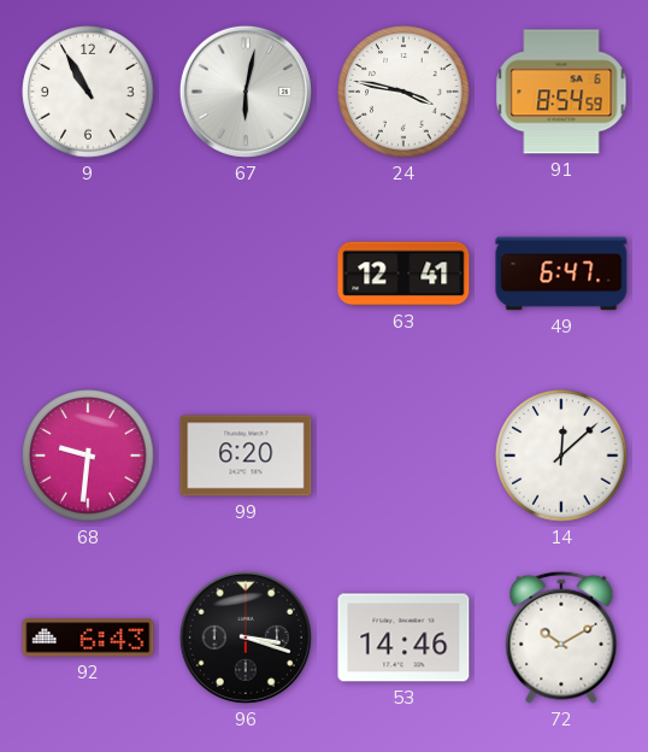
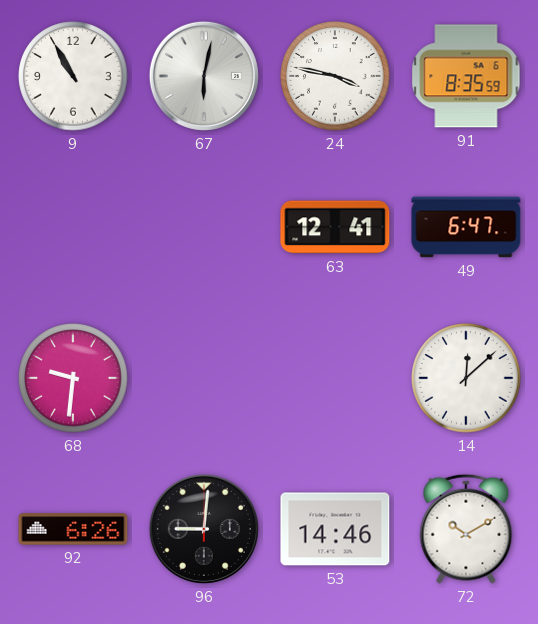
91: 8:54 -> 8:35 (466, 76)
99: 6:20 -> none (246, 456)
92: 6:43 -> 6:26 (73, 529)
96: 3:18 -> 9:01 (204, 529)
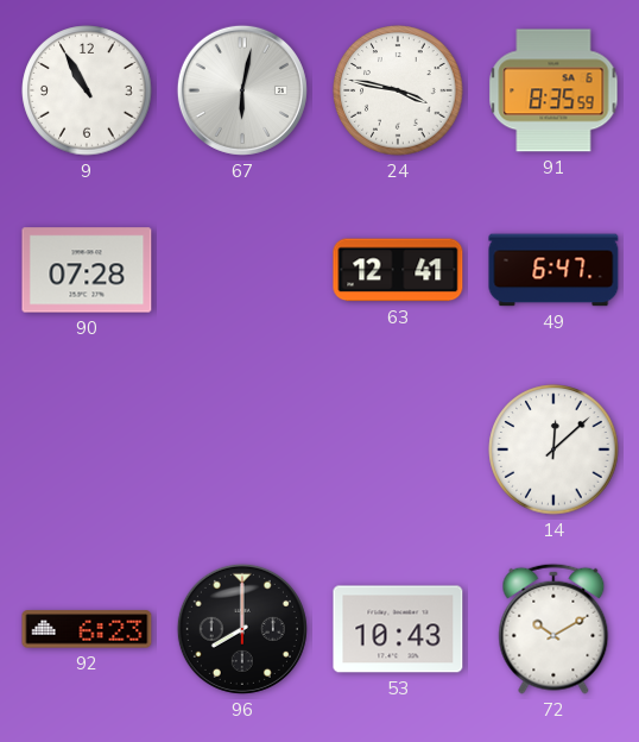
90: none -> 07:28 (87, 270)
68: 9:31 -> none (73, 378)
92: 6:26 -> 6:23 (87, 629)
96: 9:01 -> 8:00 (242, 629)
53: 14:46 -> 10:43 (398, 629)
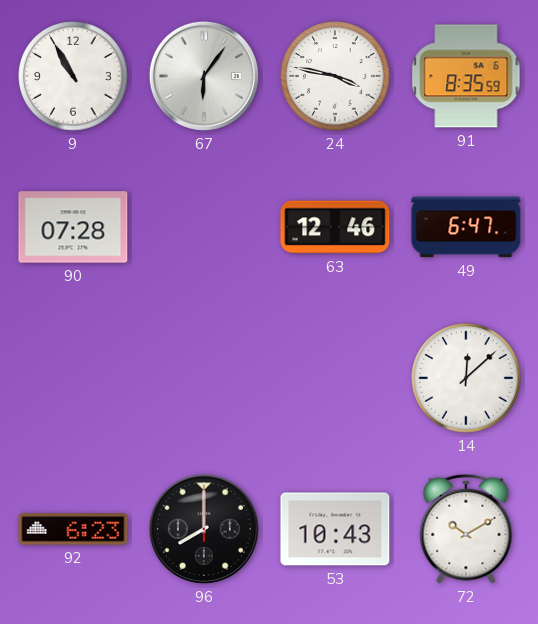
67: 6:02 -> 6:06 (204, 76)
63: 12:41 -> 12:46 (335, 227)
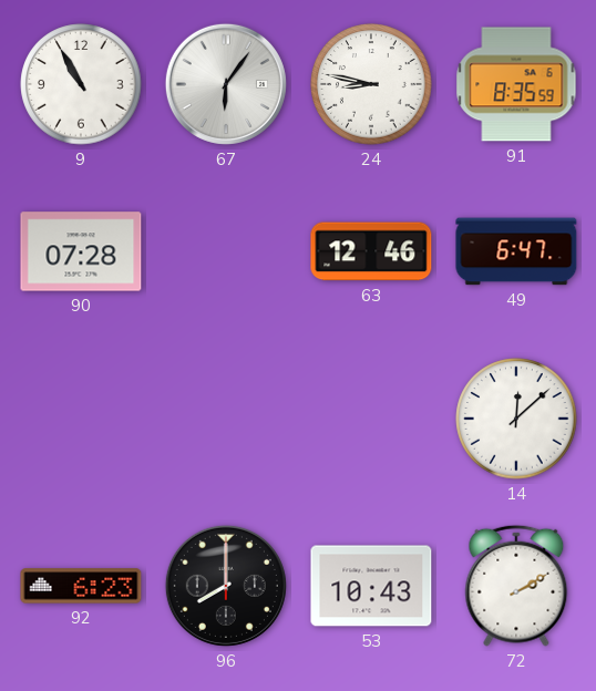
24: 3:47 -> 8:47 (371, 84)
72: 10:10 -> 2:10 (516, 586)
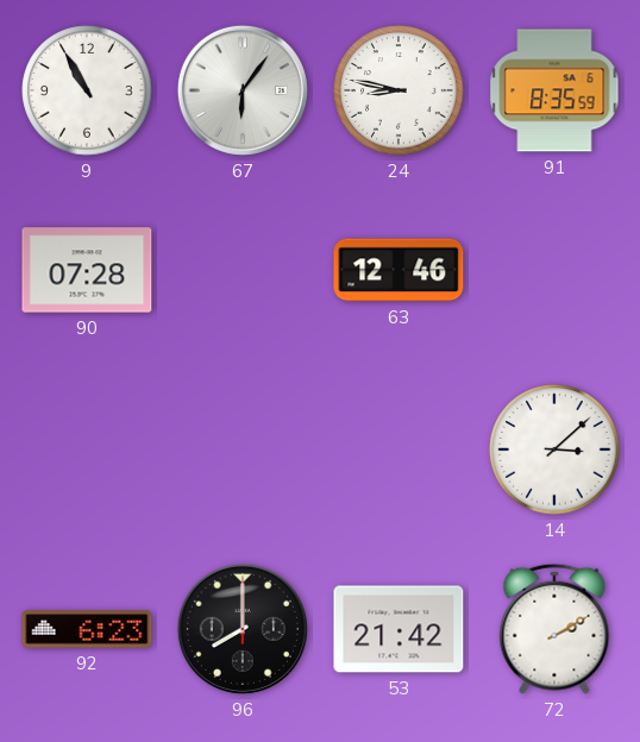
49: 6:47 -> none (516, 251)
14: 12:08 -> 3:08 (554, 449)
53: 10:43 -> 21:42 (399, 629)
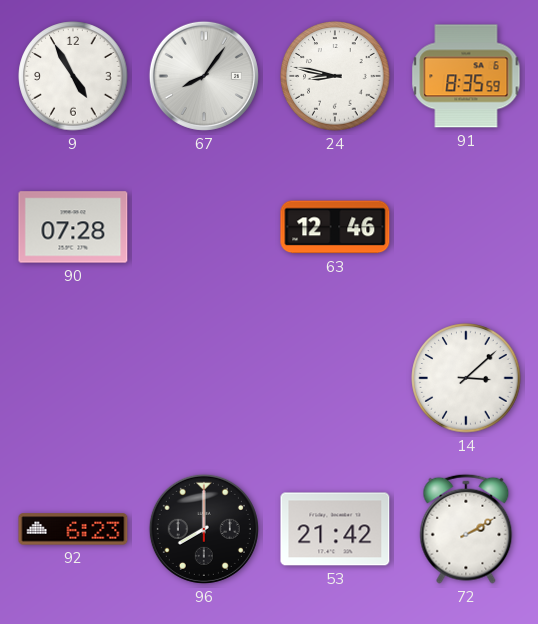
9: 10:55 -> 4:55 (73, 76)
67: 6:06 -> 8:06 (204, 76)
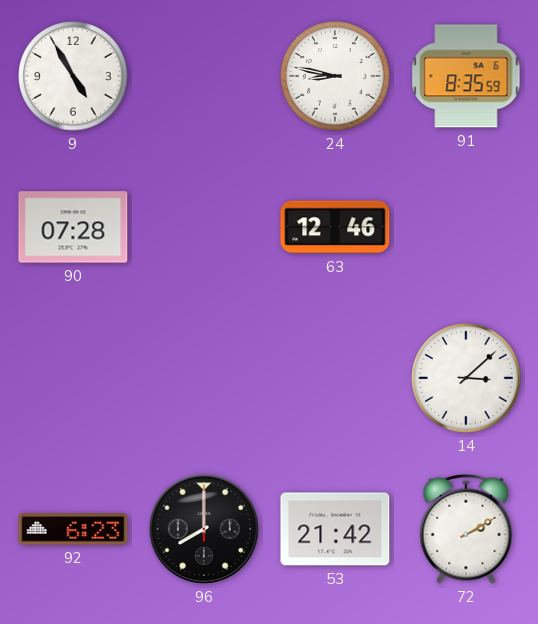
67: 8:06 -> none (204, 76)
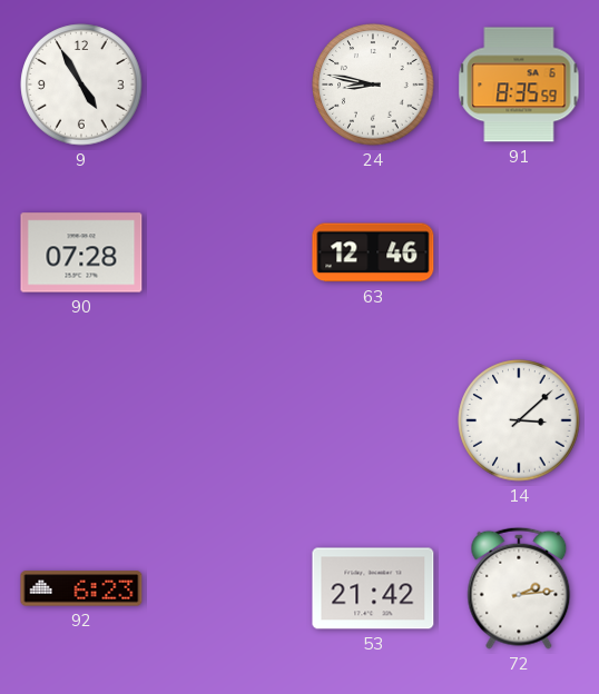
96: 8:00 -> none (204, 529)
72: 2:10 -> 2:14 (519, 588)
